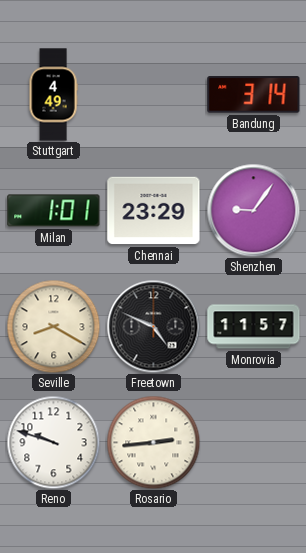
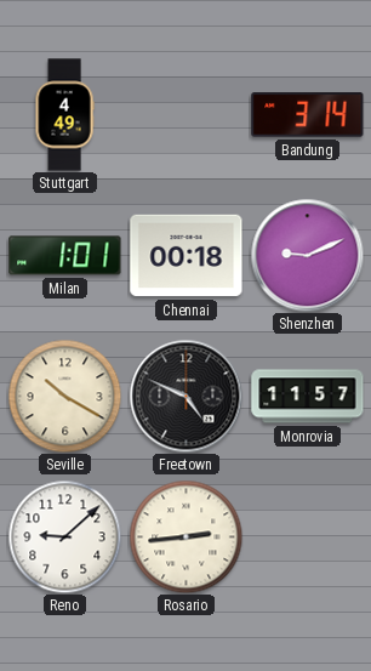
Chennai: 23:29 -> 00:18 (187, 256)
Shenzhen: 9:06 -> 9:11 (307, 255)
Seville: 8:20 -> 10:20 (64, 396)
Reno: 9:48 -> 9:08 (64, 536)
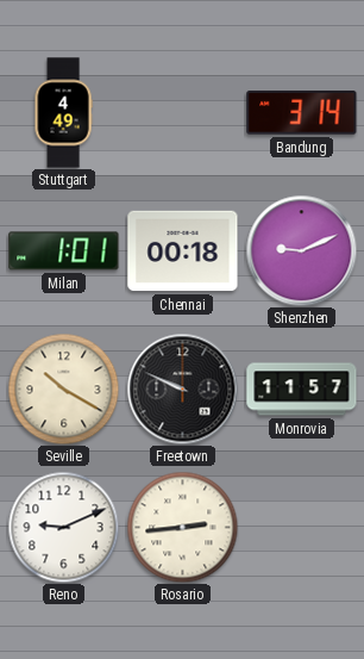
Freetown: 4:49 -> 9:49 (182, 388)
Reno: 9:08 -> 9:11 (63, 527)
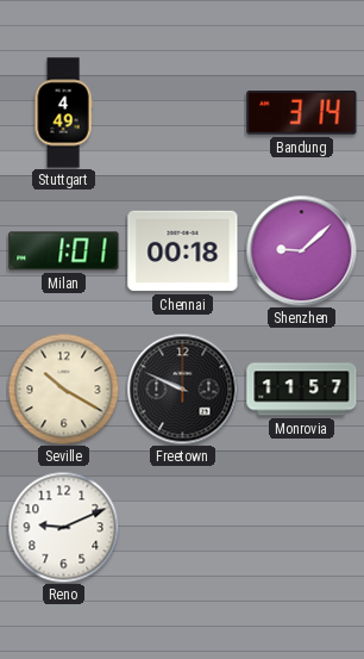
Shenzhen: 9:11 -> 9:08 (301, 250)
Rosario: 2:44 -> none (182, 527)
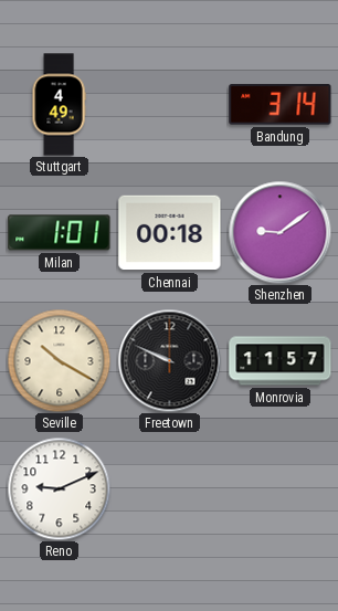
Shenzhen: 9:08 -> 9:09 (279, 232)
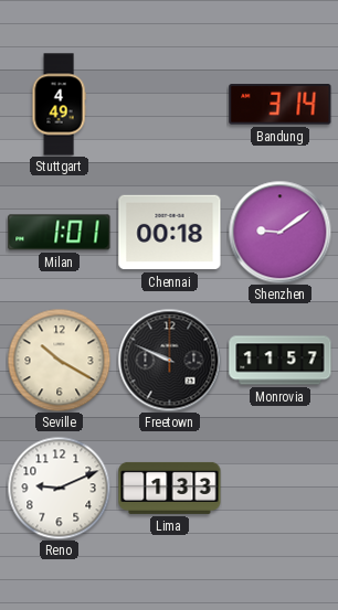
Lima: none -> 1:33 (170, 488)
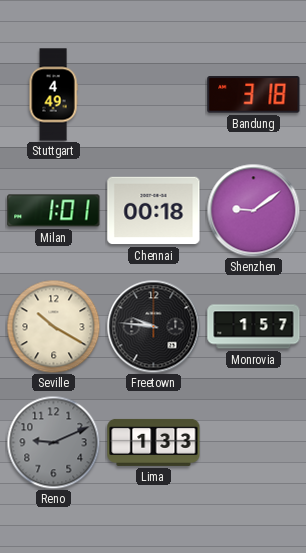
Bandung: 3:14 -> 3:18 (254, 95)
Freetown: 9:49 -> 9:46 (153, 326)
Monrovia: 11:57 -> 1:57 (254, 327)
Reno dial: white -> grey (53, 442)
